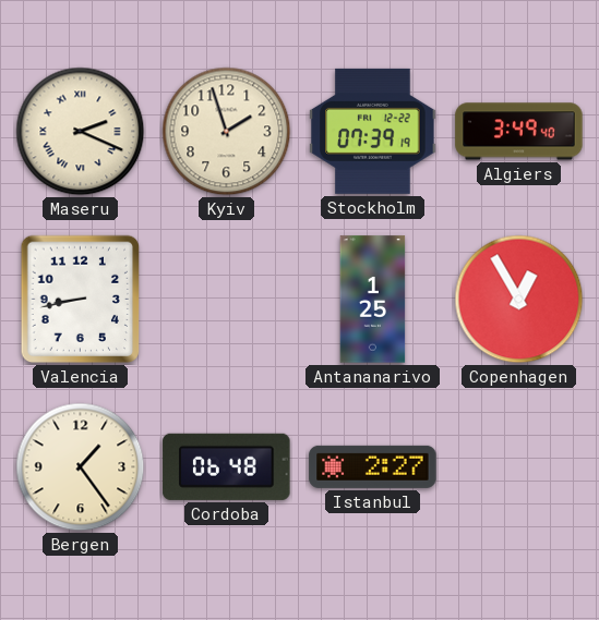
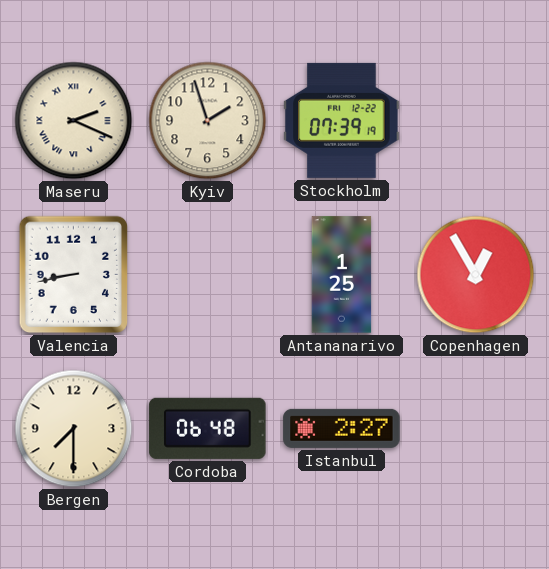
Algiers: 3:49 -> none (519, 132)
Bergen: 1:24 -> 7:30 (74, 429)
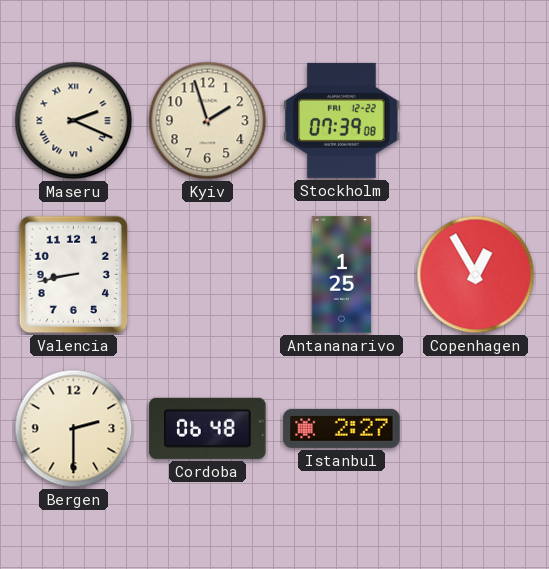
Stockholm: 07:39:19 -> 07:39:08 (342, 120)
Bergen: 7:30 -> 2:30 (74, 429)
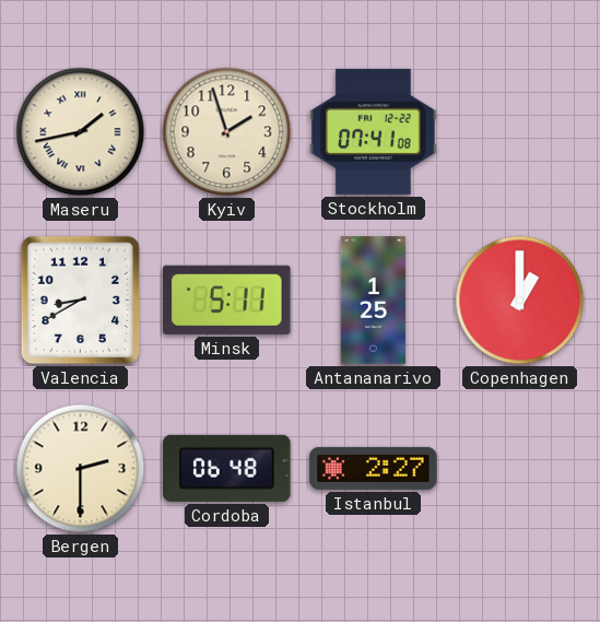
Maseru: 2:19 -> 1:43 (81, 132)
Stockholm: 07:39 -> 07:41 (374, 131)
Valencia: 8:43 -> 8:40 (81, 301)
Minsk: none -> 5:11 (227, 300)
Copenhagen: 12:55 -> 1:00 (520, 301)
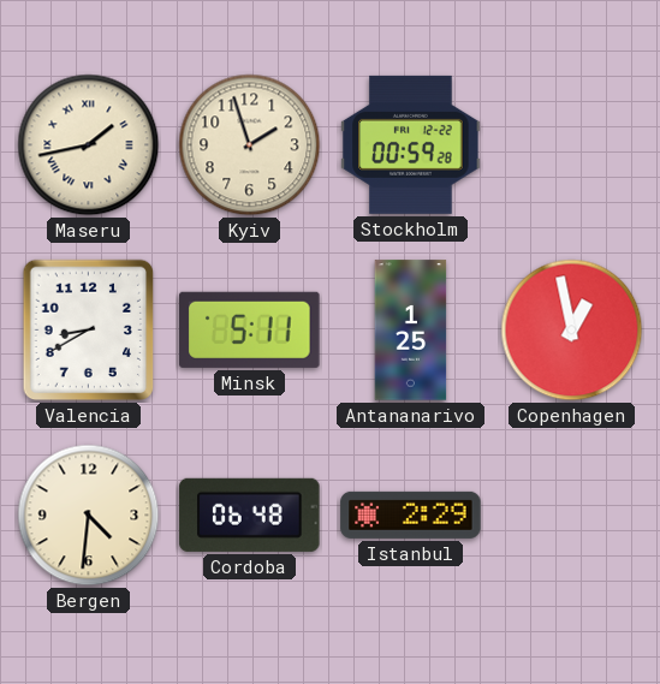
Stockholm: 07:41 -> 00:59 (411, 144)
Copenhagen: 1:00 -> 12:58 (572, 331)
Bergen: 2:30 -> 4:31 (89, 516)
Istanbul: 2:27 -> 2:29 (411, 515)
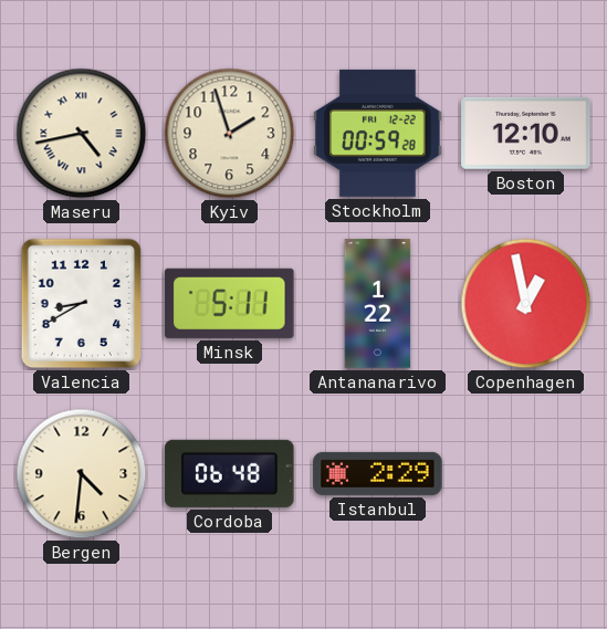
Maseru: 1:43 -> 4:43 (82, 134)
Boston: none -> 12:10 (526, 133)
Antananarivo: 1:25 -> 1:22 (378, 304)
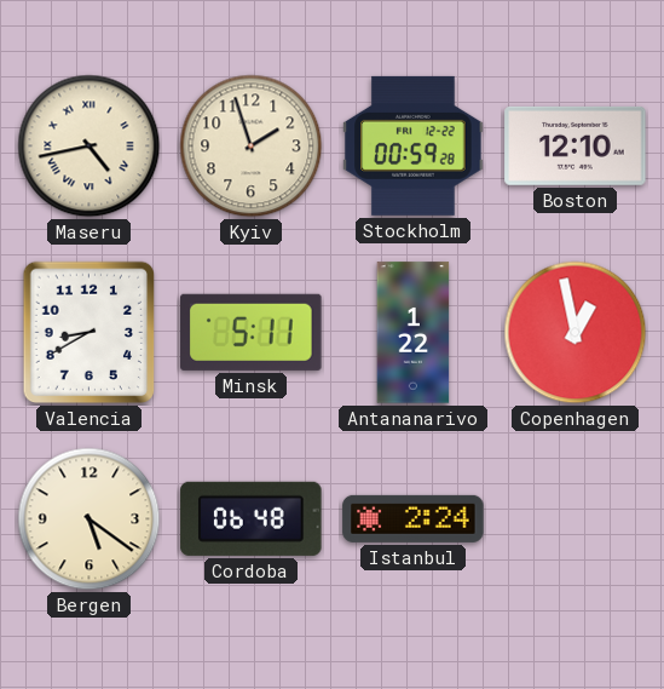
Bergen: 4:31 -> 5:21 (90, 519)
Istanbul: 2:29 -> 2:24 (414, 518)
